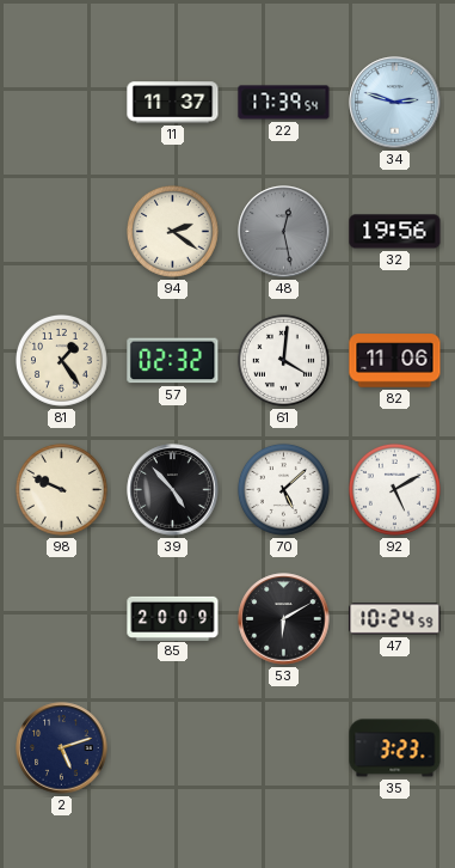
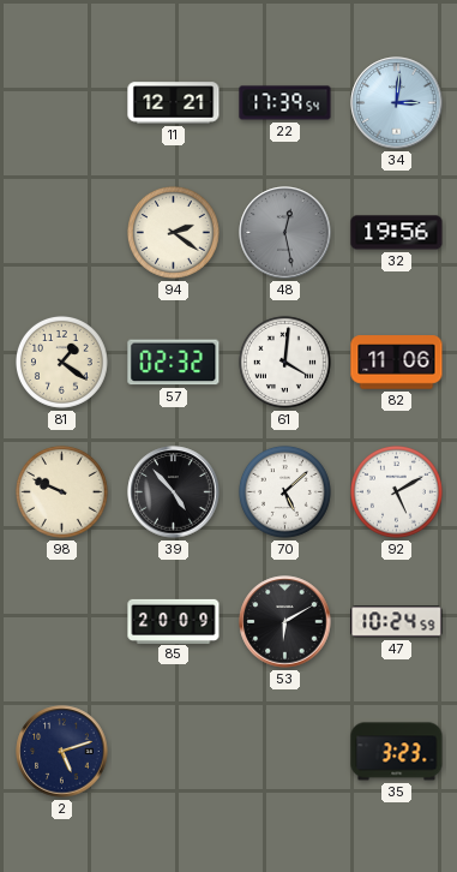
11: 11:37 -> 12:21 (174, 103)
34: 2:48 -> 3:01 (397, 103)
81: 1:24 -> 1:21 (61, 362)
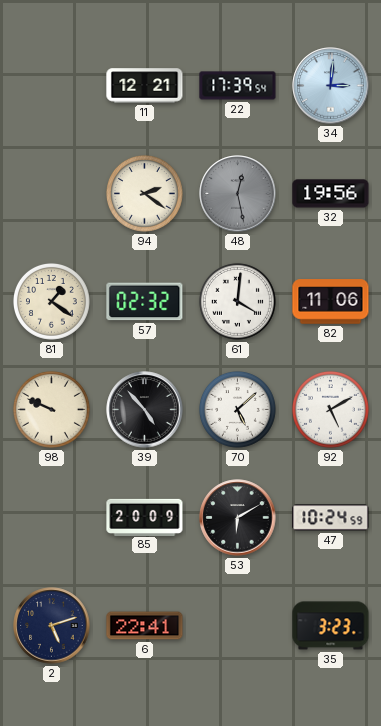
6: none -> 22:41 (145, 626)
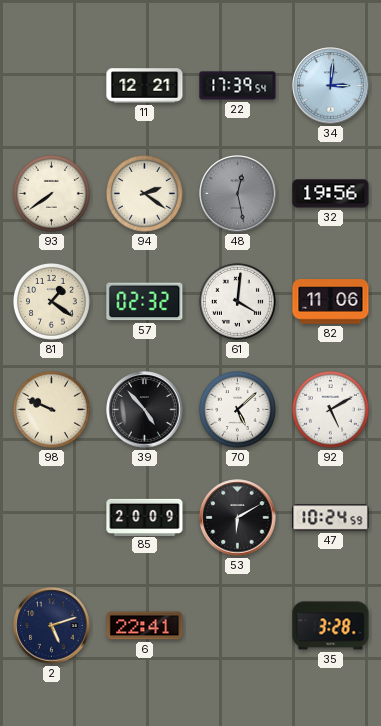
93: none -> 7:39 (51, 193)
35: 3:23 -> 3:28 (331, 626)
